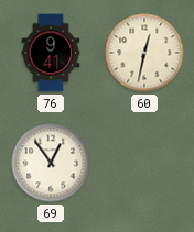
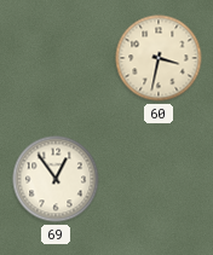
76: 9:41 -> none (51, 53)
60: 12:32 -> 3:32 (159, 58)
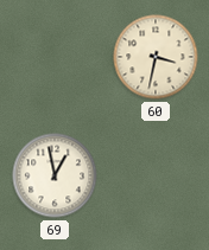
69: 12:54 -> 12:58 (55, 175)
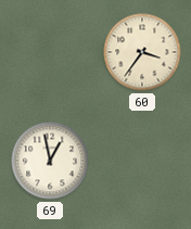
60: 3:32 -> 3:36 (142, 52)
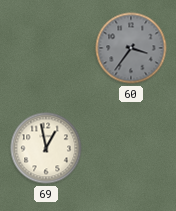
60 dial: cream -> grey (131, 48)
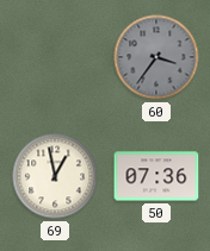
50: none -> 07:36 (156, 176)
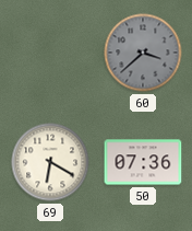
60: 3:36 -> 3:38 (143, 53)
69: 12:58 -> 6:20 (50, 162)
